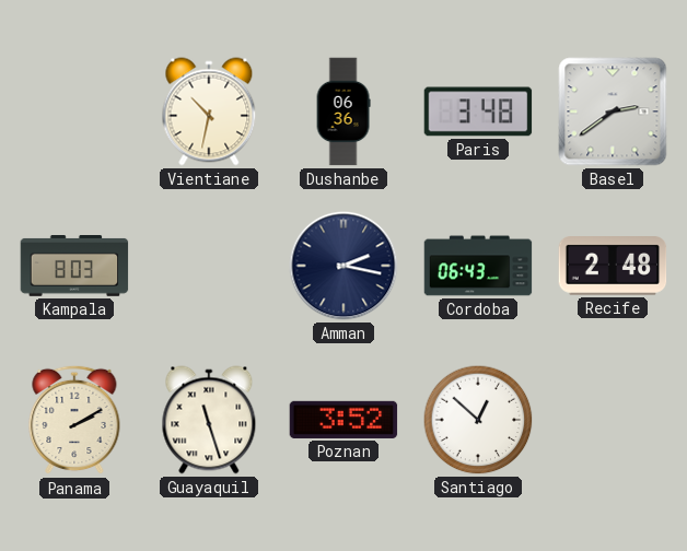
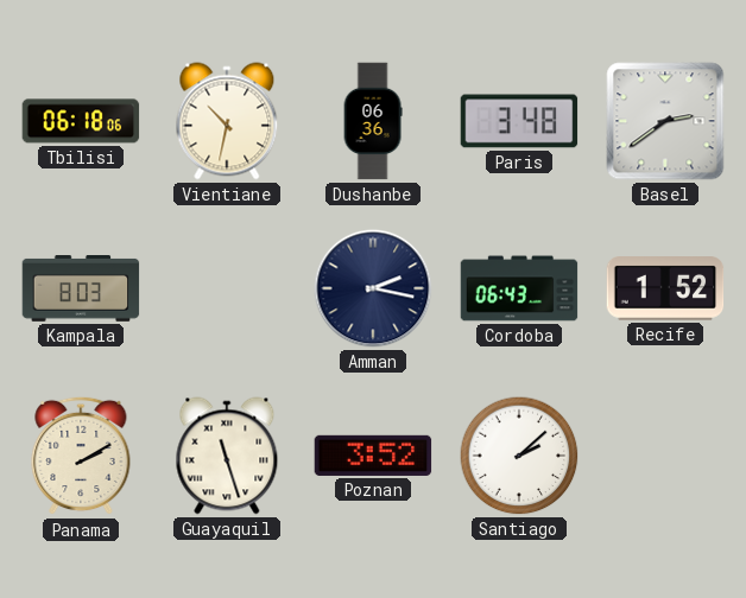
Tbilisi: none -> 06:18 (81, 121)
Recife: 2:48 -> 1:52 (665, 288)
Santiago: 12:52 -> 2:08 (519, 456)
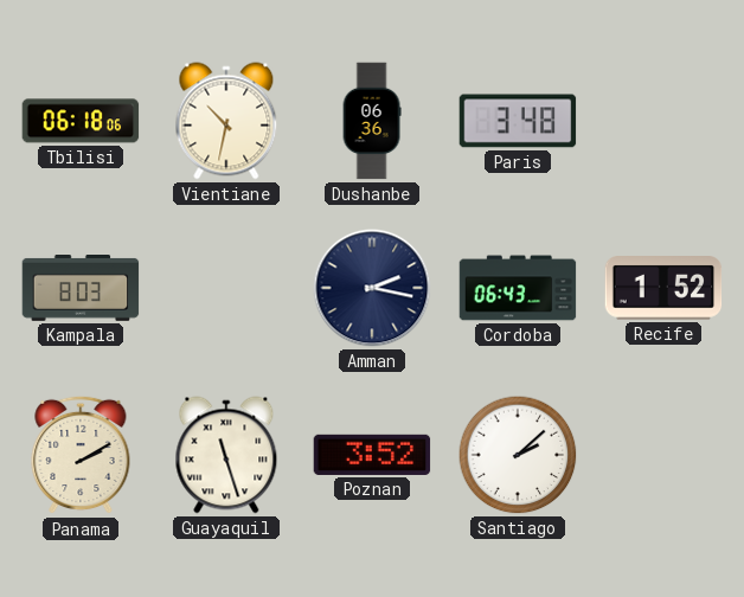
Basel: 2:39 -> none (665, 121)
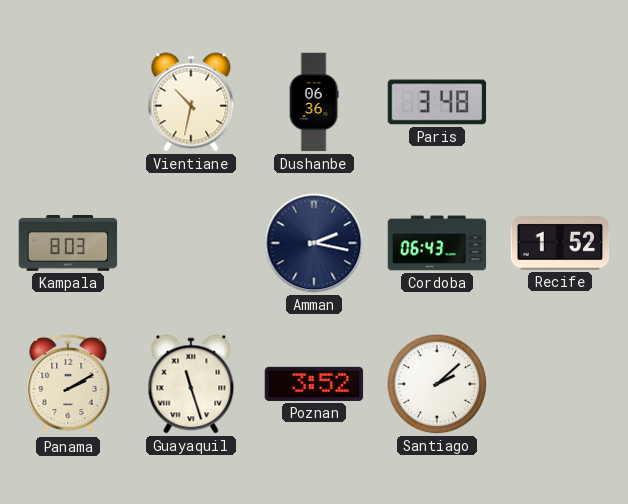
Tbilisi: 06:18 -> none (81, 121)
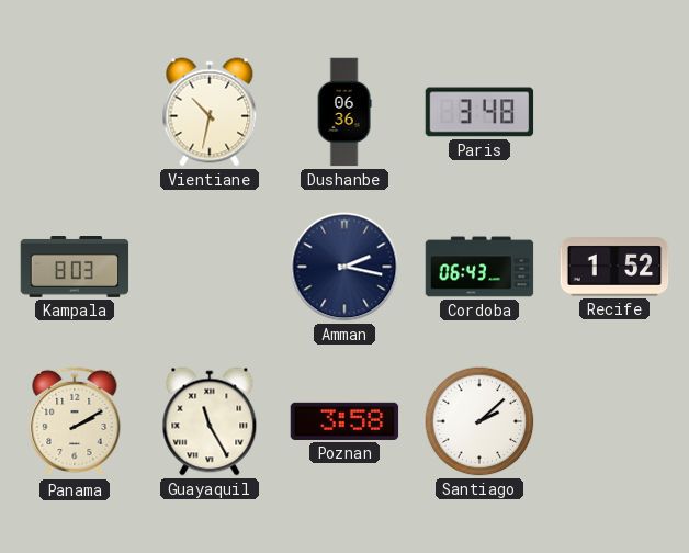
Guayaquil: 11:27 -> 11:25 (210, 421)
Poznan: 3:52 -> 3:58 (344, 421)
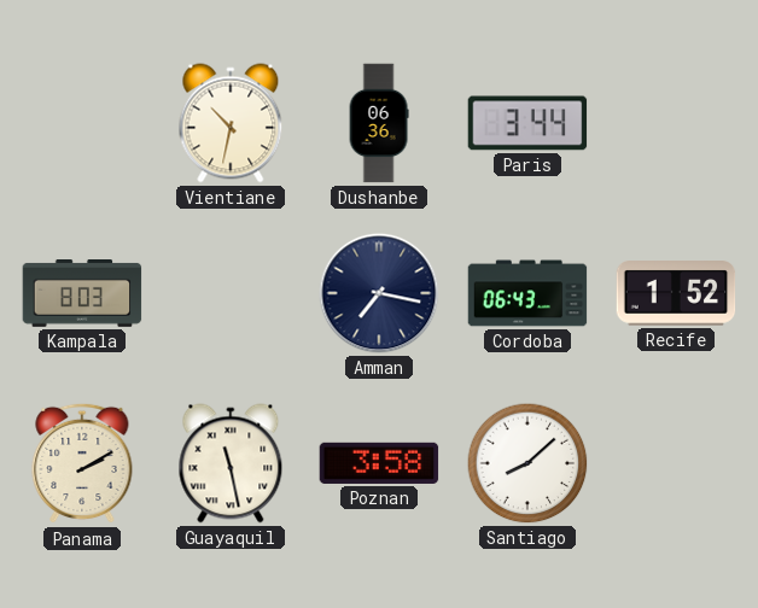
Paris: 3:48 -> 3:44 (527, 123)
Amman: 2:17 -> 7:17 (379, 293)
Guayaquil: 11:25 -> 11:28 (231, 463)
Santiago: 2:08 -> 8:08 (527, 463)
